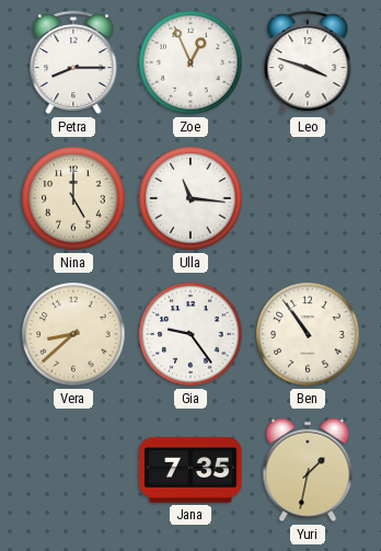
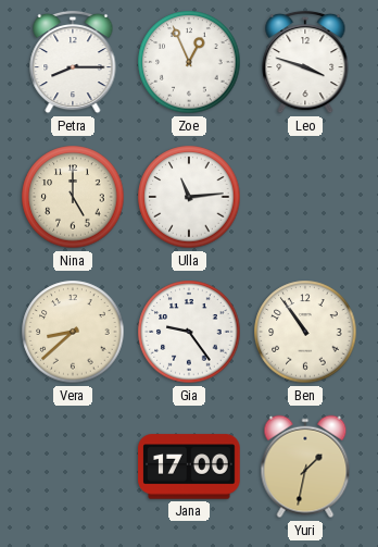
Ulla: 11:16 -> 11:14 (189, 197)
Jana: 7:35 -> 17:00 (189, 467)
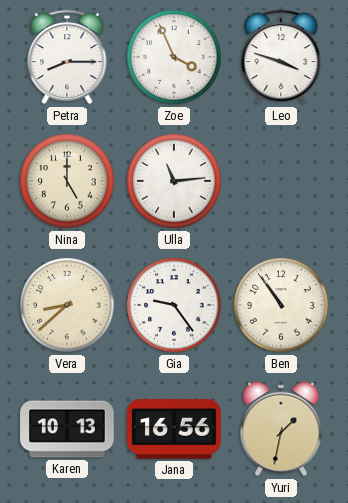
Zoe: 12:56 -> 3:56 (174, 57)
Karen: none -> 10:13 (67, 429)
Jana: 17:00 -> 16:56 (174, 429)
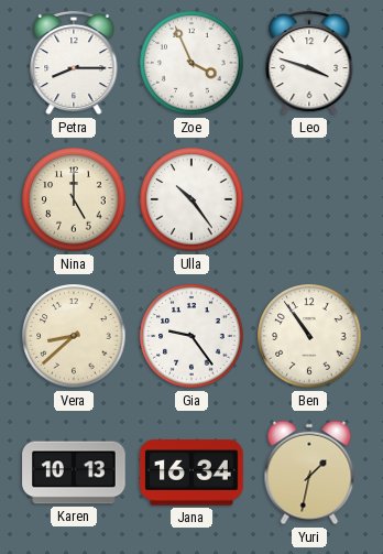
Ulla: 11:14 -> 10:24 (191, 199)
Jana: 16:56 -> 16:34 (191, 472)
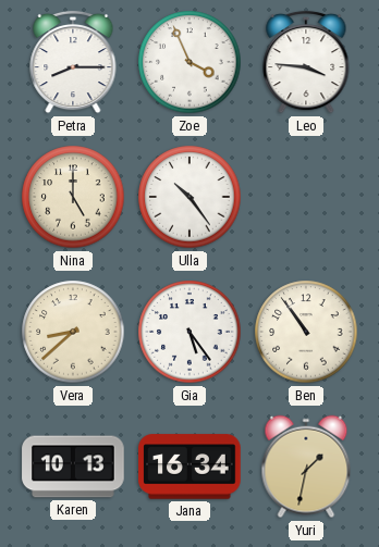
Leo: 3:48 -> 3:46 (306, 62)
Gia: 9:24 -> 5:24 (189, 332)
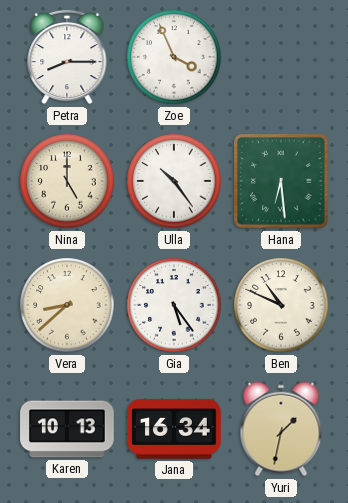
Leo: 3:46 -> none (306, 62)
Hana: none -> 6:29 (281, 181)
Ben: 10:54 -> 10:49 (281, 305)
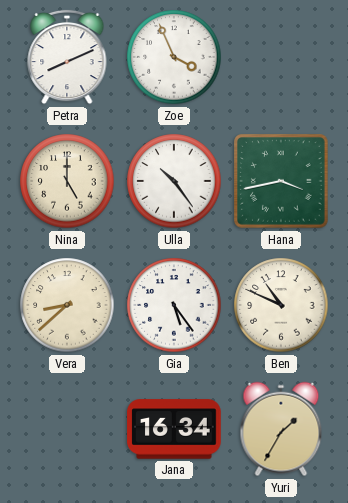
Petra: 8:15 -> 8:11 (67, 57)
Hana: 6:29 -> 3:43 (281, 181)
Karen: 10:13 -> none (67, 429)
Yuri: 1:32 -> 1:35 (281, 429)
